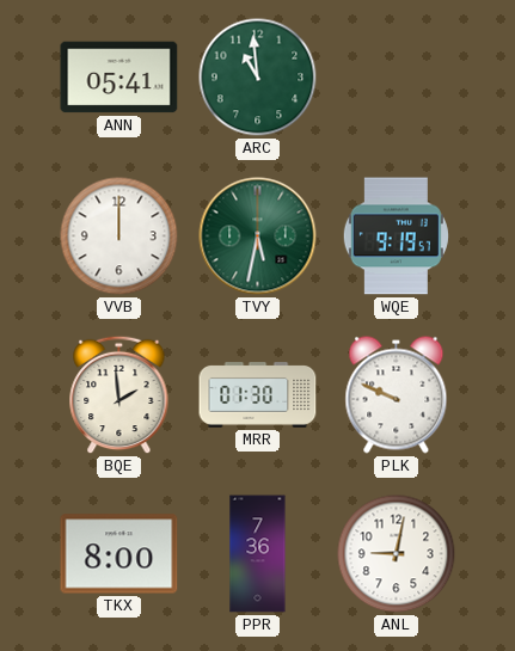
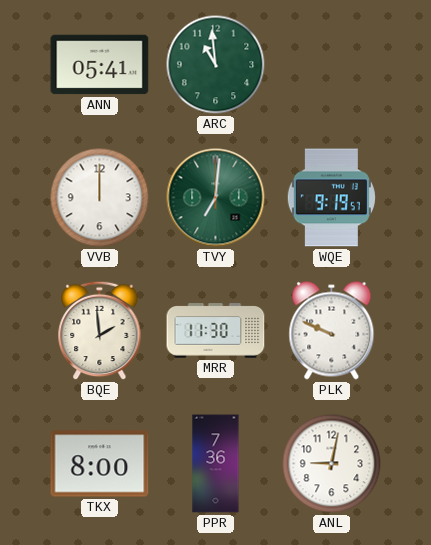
TVY: 5:32 -> 7:01 (216, 198)
MRR: 01:30 -> 11:30 (216, 331)
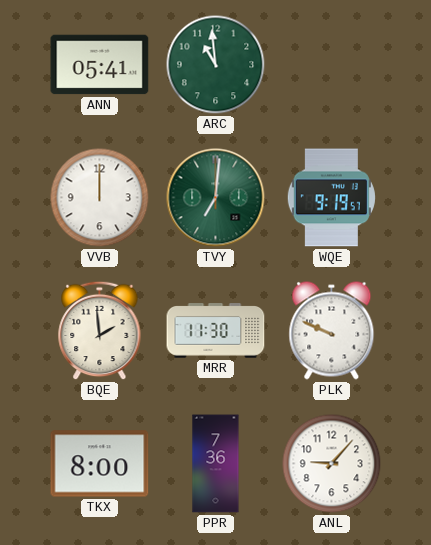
ANL: 9:02 -> 9:07 (332, 464)
